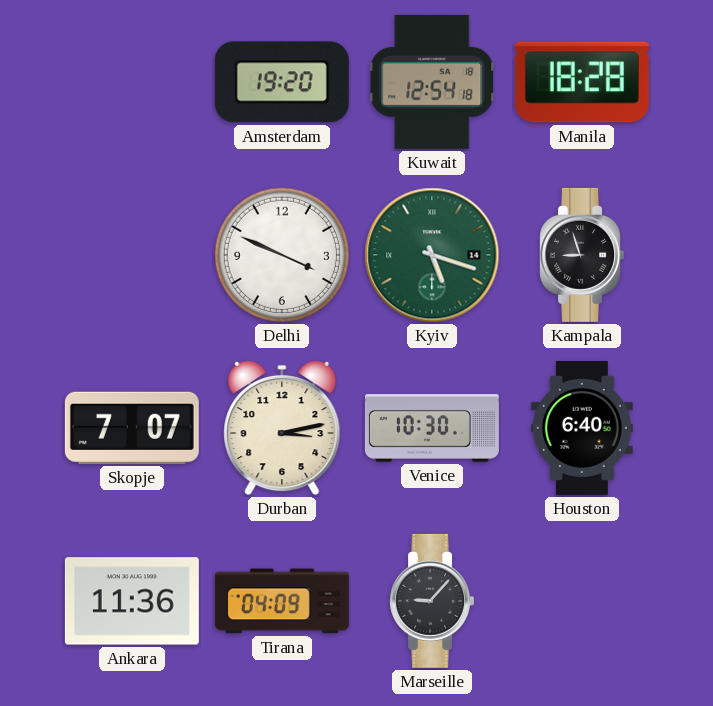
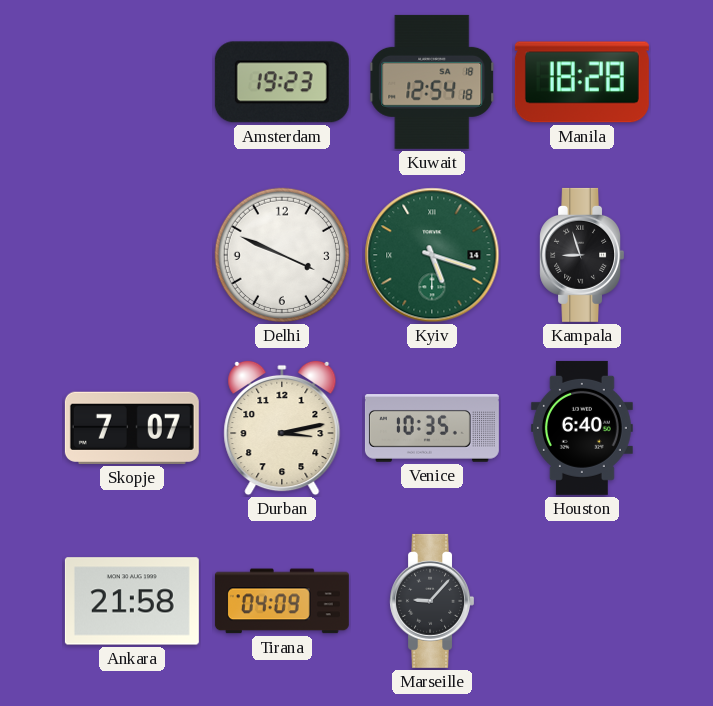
Amsterdam: 19:20 -> 19:23 (282, 82)
Venice: 10:30 -> 10:35 (432, 428)
Ankara: 11:36 -> 21:58 (132, 601)
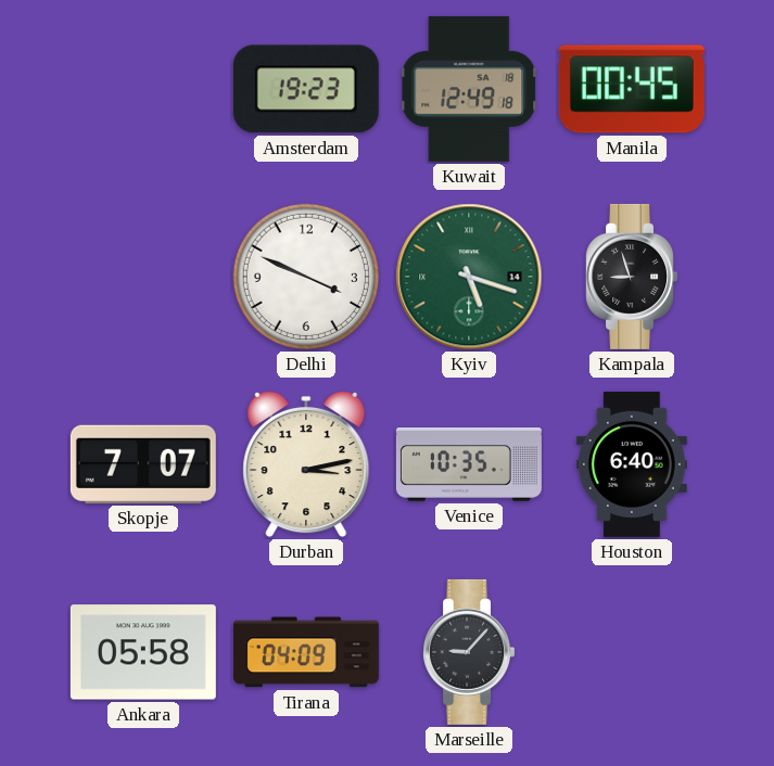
Kuwait: 12:54 -> 12:49 (470, 89)
Manila: 18:28 -> 00:45 (632, 89)
Ankara: 21:58 -> 05:58 (143, 652)
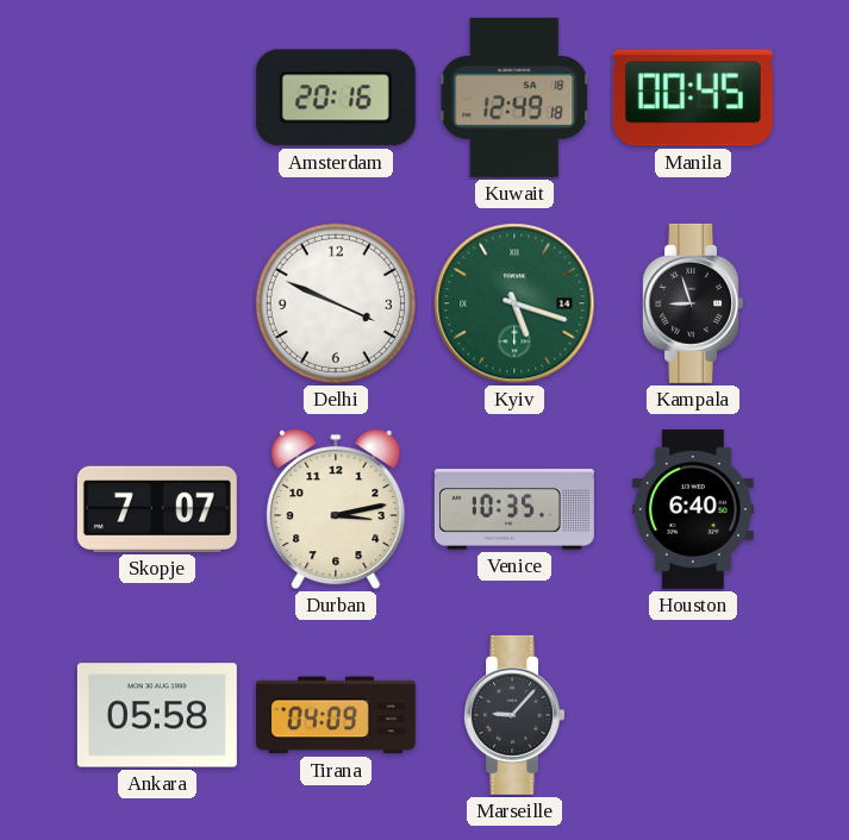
Amsterdam: 19:23 -> 20:16 (336, 98)
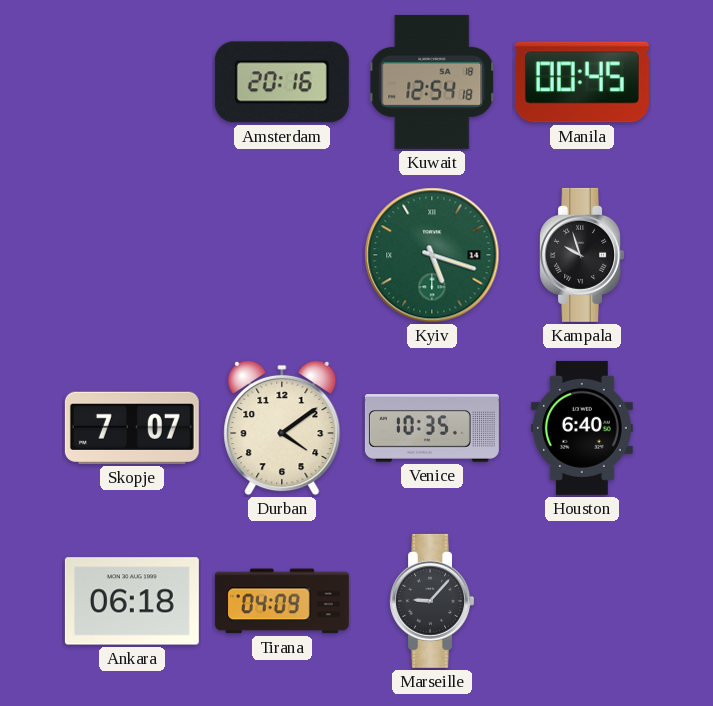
Kuwait: 12:49 -> 12:54 (433, 82)
Delhi: 3:49 -> none (336, 303)
Kampala: 8:57 -> 9:57 (581, 255)
Durban: 3:13 -> 4:09 (282, 428)
Ankara: 05:58 -> 06:18 (132, 601)
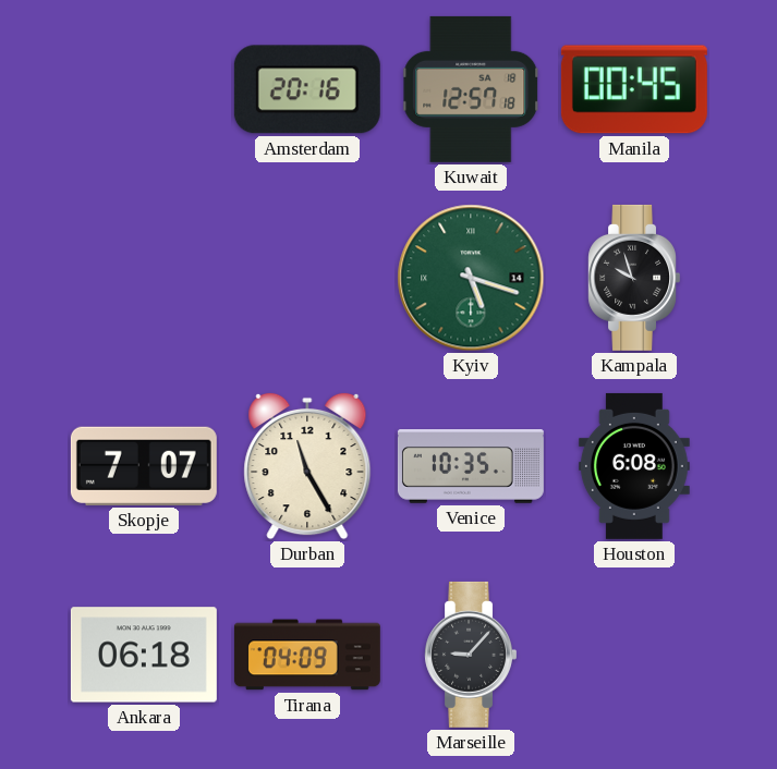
Kuwait: 12:54 -> 12:57 (472, 89)
Durban: 4:09 -> 11:25 (307, 466)
Houston: 6:40 -> 6:08 (634, 466)
